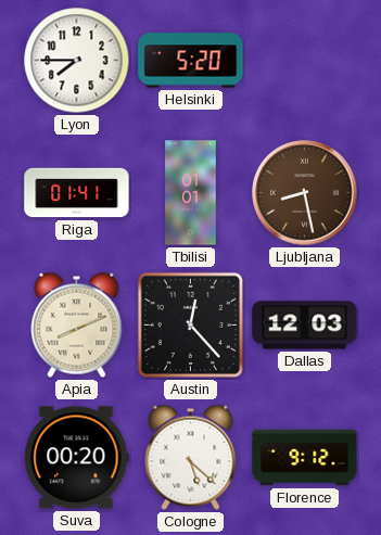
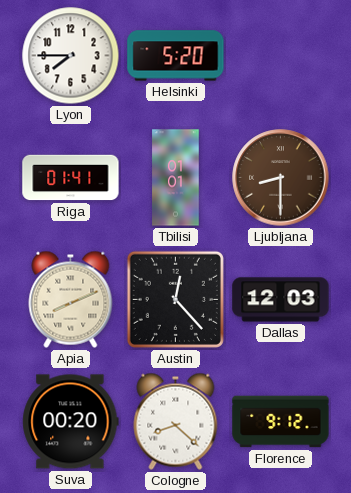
Ljubljana: 8:28 -> 8:30 (281, 178)
Cologne: 5:22 -> 8:22 (176, 421)
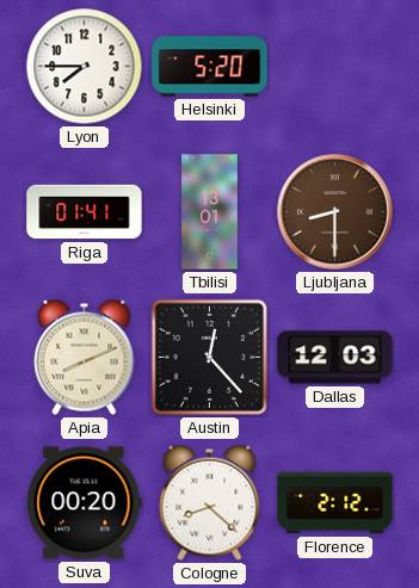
Tbilisi: 01:01 -> 13:01 (210, 212)
Florence: 9:12 -> 2:12 (335, 503)
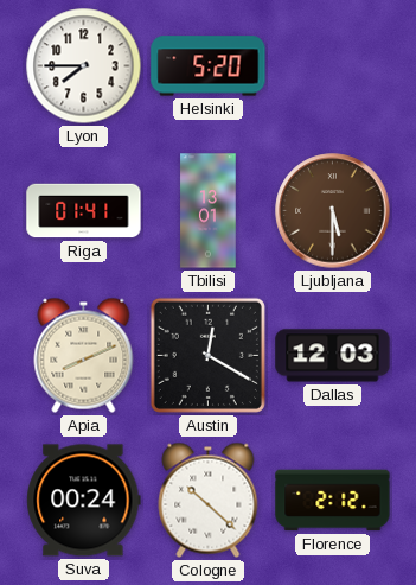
Ljubljana: 8:30 -> 5:30 (333, 211)
Austin: 12:23 -> 12:20 (207, 355)
Suva: 00:20 -> 00:24 (84, 501)
Cologne: 8:22 -> 10:22 (209, 500)
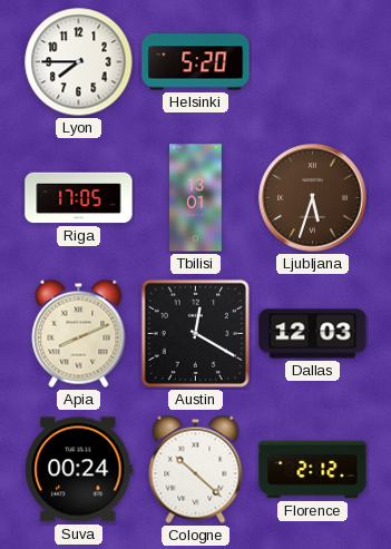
Riga: 01:41 -> 17:05 (79, 198)
Ljubljana: 5:30 -> 5:33 (313, 198)
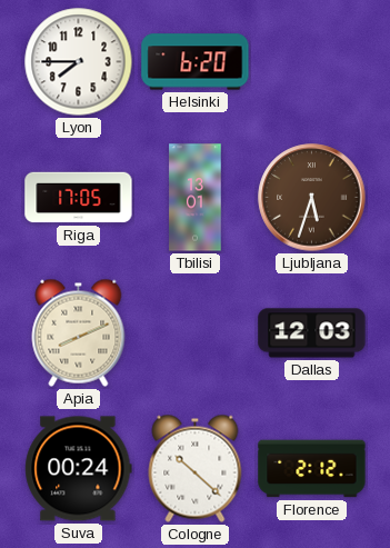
Helsinki: 5:20 -> 6:20 (196, 62)
Austin: 12:20 -> none (195, 333)
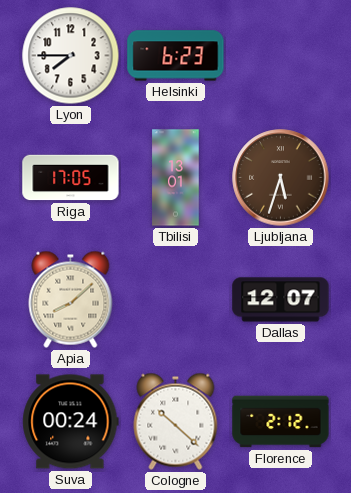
Helsinki: 6:20 -> 6:23 (176, 56)
Apia: 8:11 -> 8:08 (71, 299)
Dallas: 12:03 -> 12:07 (281, 300)
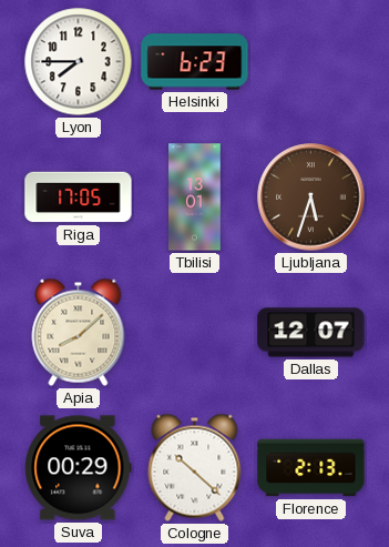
Suva: 00:24 -> 00:29 (79, 468)
Florence: 2:12 -> 2:13 (311, 468)
